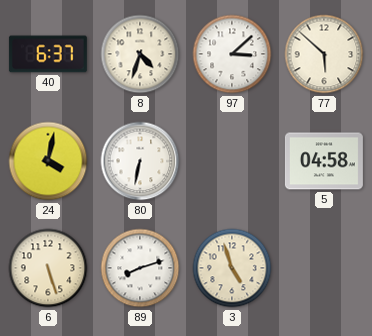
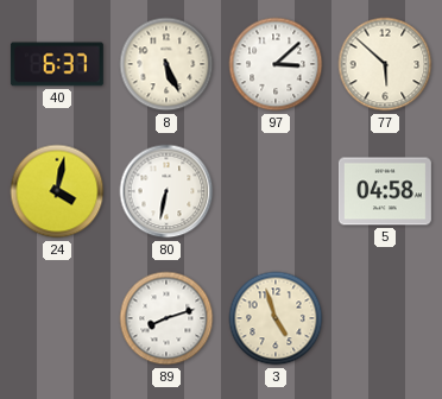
8: 4:33 -> 5:26 (166, 64)
6: 5:27 -> none (48, 268)
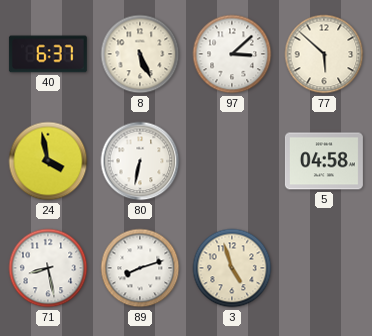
24: 4:02 -> 3:58 (48, 161)
71: none -> 8:28 (48, 268)
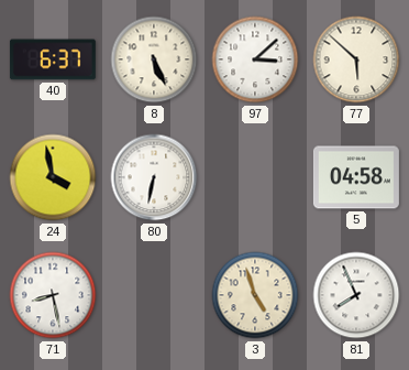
89: 8:12 -> none (140, 268)
81: none -> 7:56 (356, 295)
